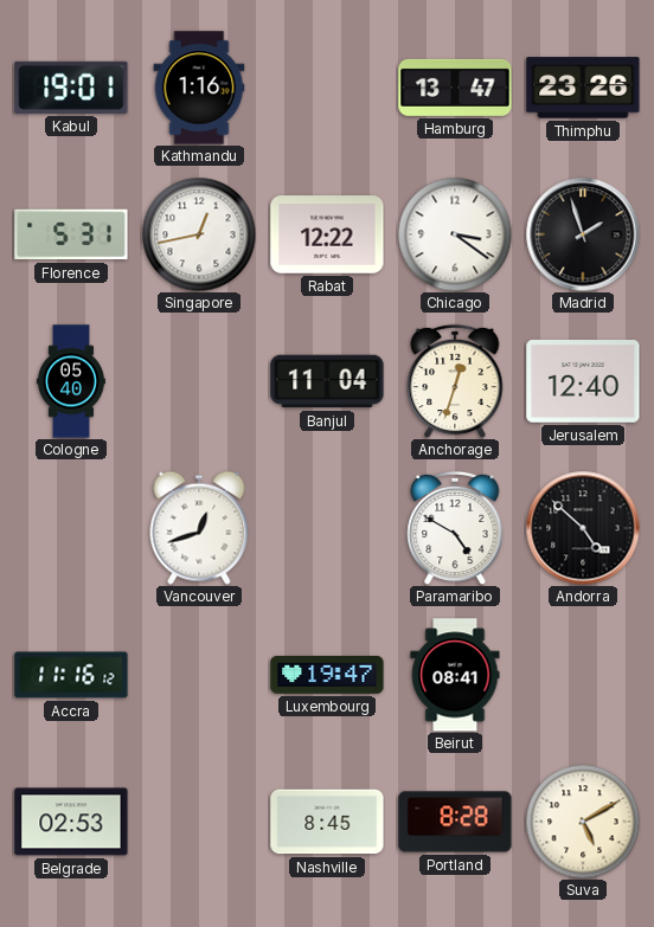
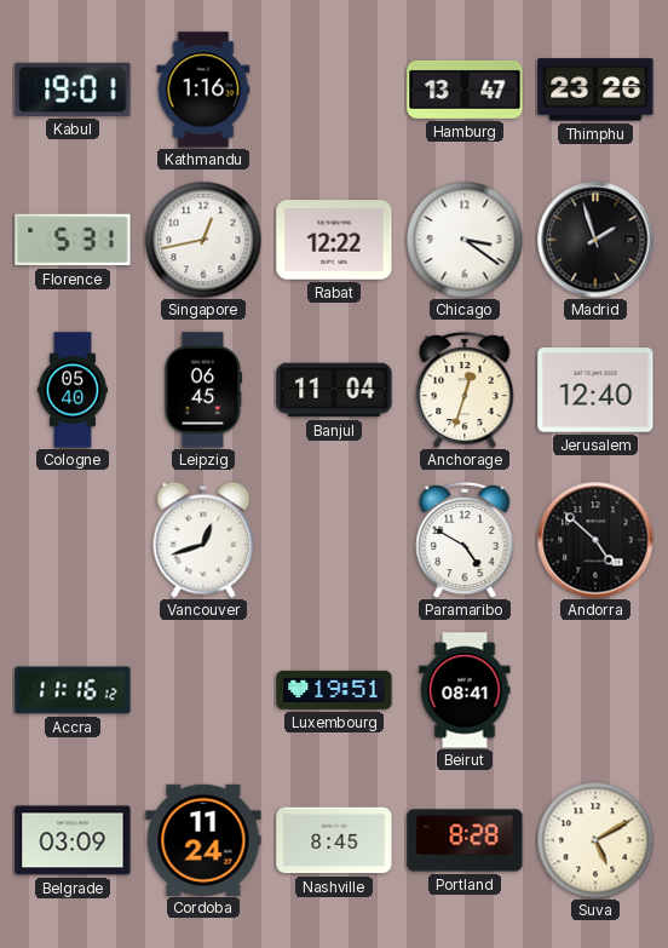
Leipzig: none -> 06:45 (203, 390)
Luxembourg: 19:47 -> 19:51 (334, 690)
Belgrade: 02:53 -> 03:09 (73, 840)
Cordoba: none -> 11:24 (203, 839)
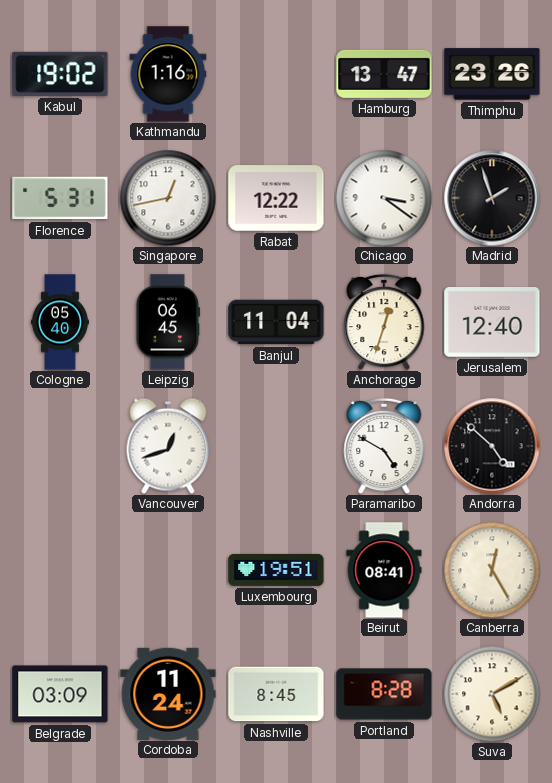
Kabul: 19:01 -> 19:02 (60, 74)
Accra: 11:16 -> none (73, 690)
Canberra: none -> 12:25 (492, 570)
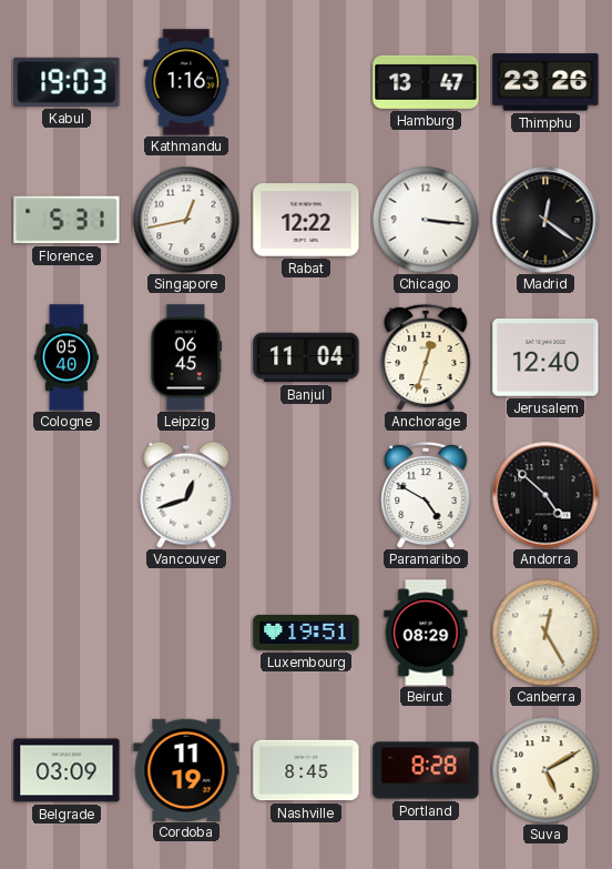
Kabul: 19:02 -> 19:03 (67, 82)
Chicago: 3:21 -> 3:16 (426, 220)
Madrid: 1:57 -> 12:21 (545, 220)
Beirut: 08:41 -> 08:29 (426, 633)
Cordoba: 11:24 -> 11:19 (186, 769)
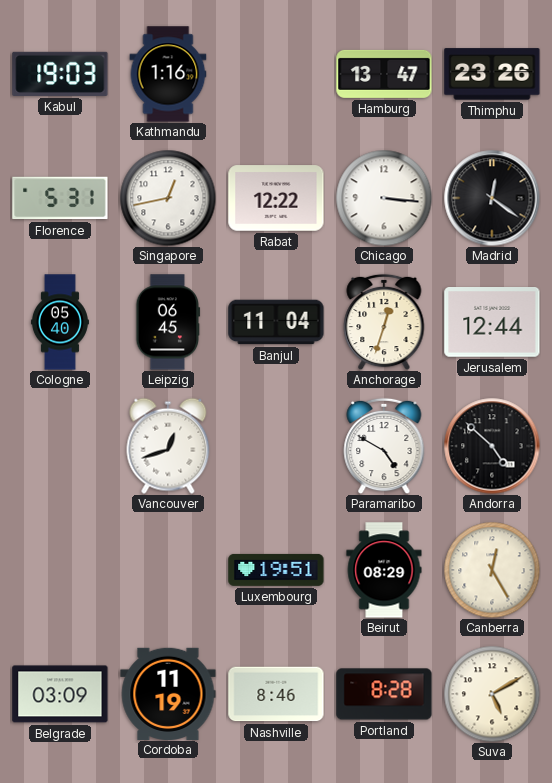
Jerusalem: 12:40 -> 12:44 (492, 323)
Nashville: 8:45 -> 8:46 (276, 694)
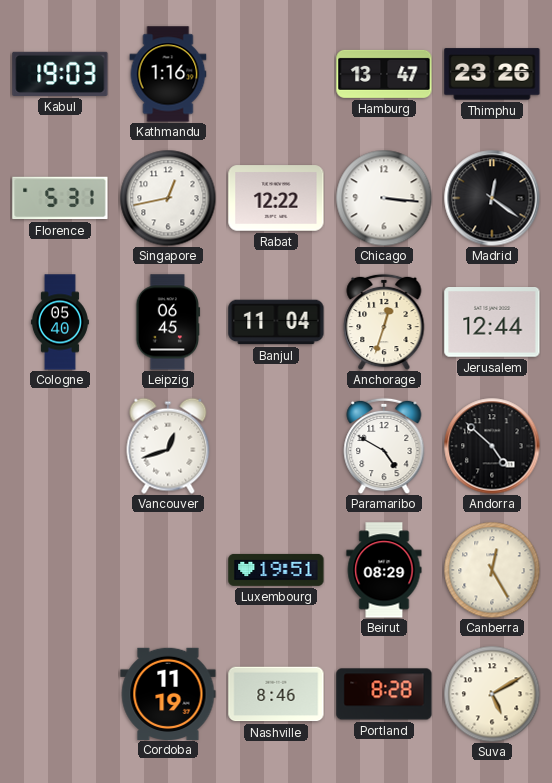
Belgrade: 03:09 -> none (60, 694)
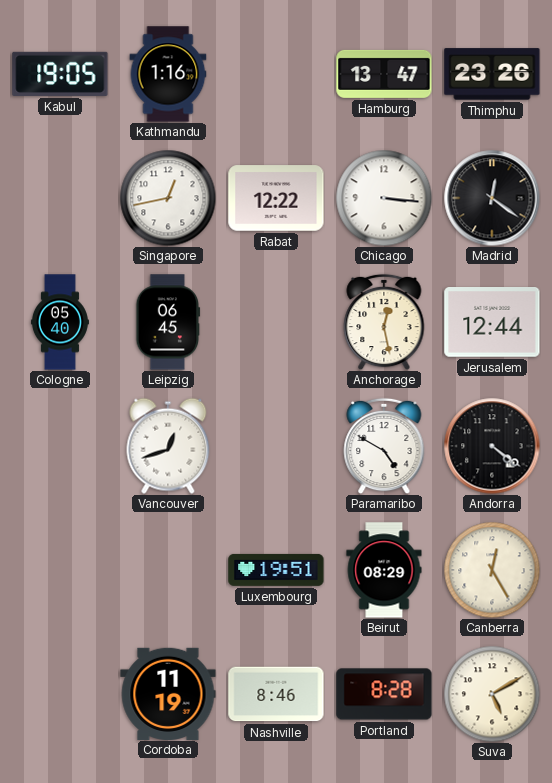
Kabul: 19:03 -> 19:05 (60, 74)
Florence: 5:31 -> none (60, 198)
Banjul: 11:04 -> none (276, 322)
Anchorage: 12:33 -> 12:28 (384, 322)
Andorra: 4:52 -> 4:21 (492, 446)
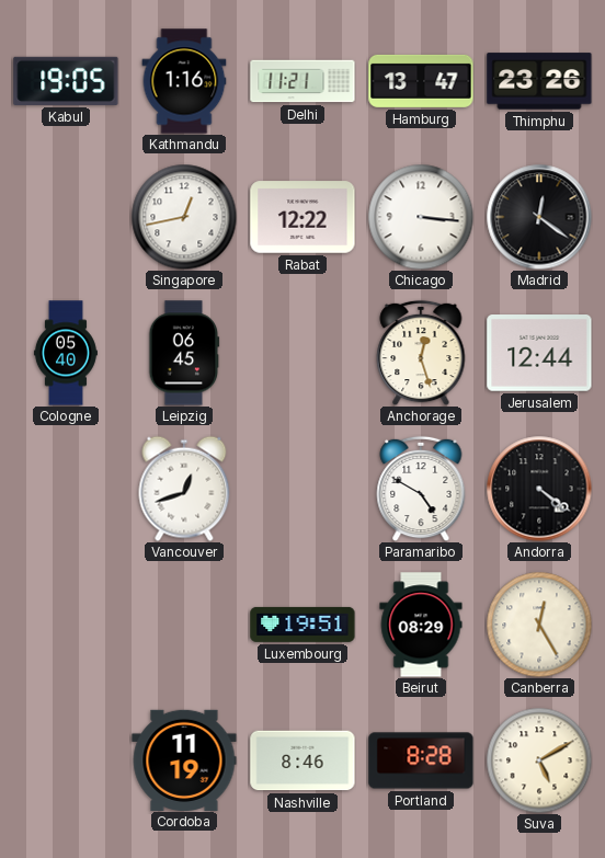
Delhi: none -> 11:21 (302, 81)
Anchorage: 12:28 -> 12:27 (421, 353)
